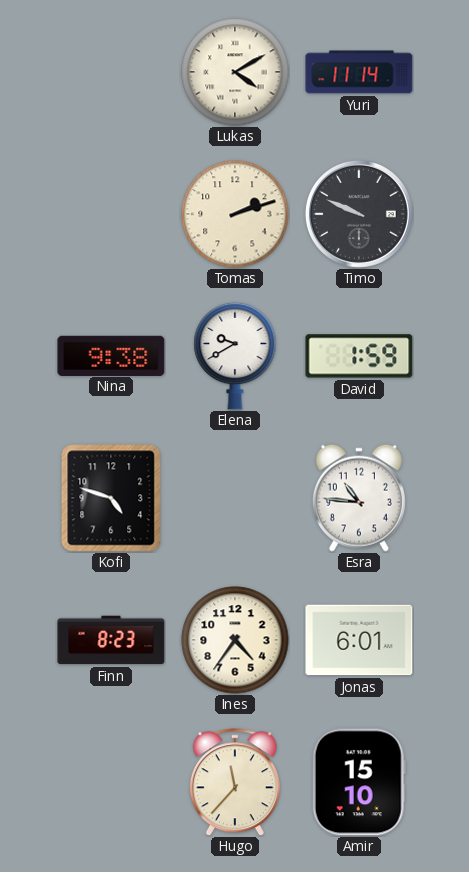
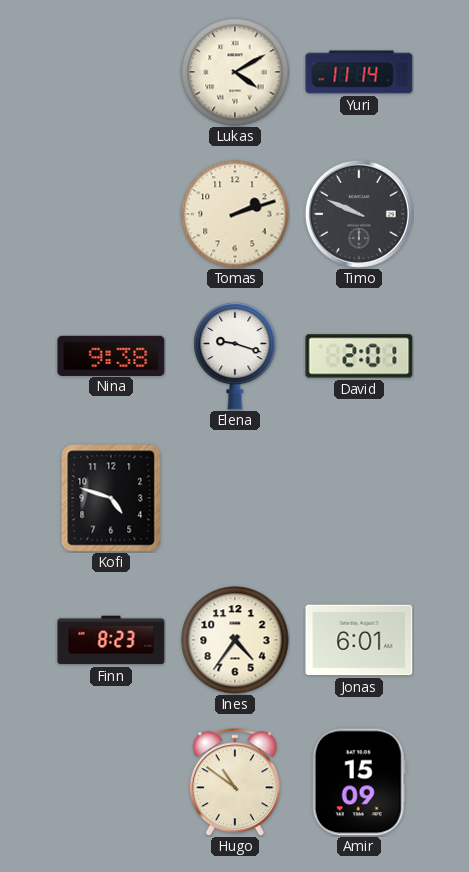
Elena: 9:40 -> 9:18 (235, 356)
David: 1:59 -> 2:01 (359, 356)
Esra: 10:46 -> none (359, 498)
Hugo: 11:37 -> 10:51 (235, 782)
Amir: 15:10 -> 15:09 (359, 782)
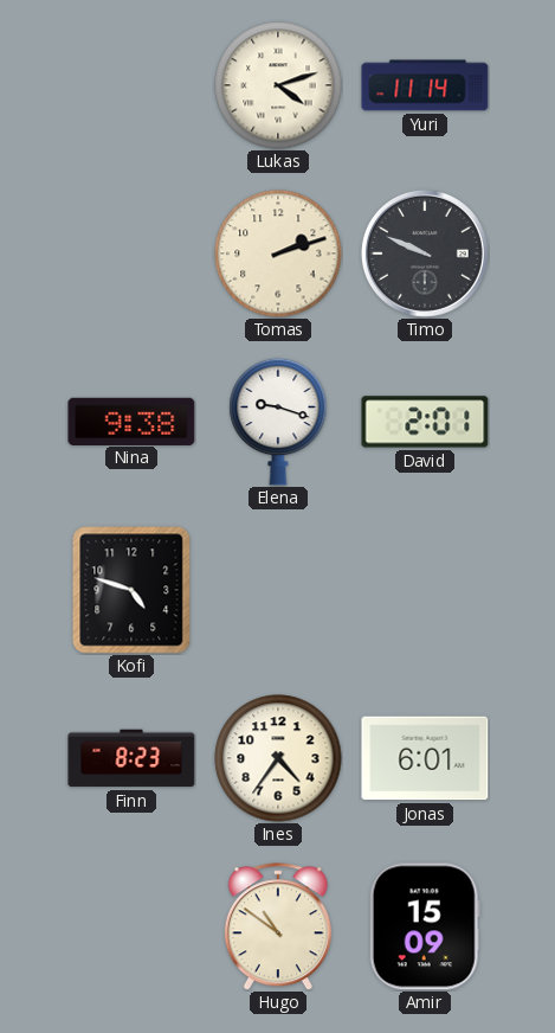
Lukas: 4:10 -> 4:12 (278, 85)
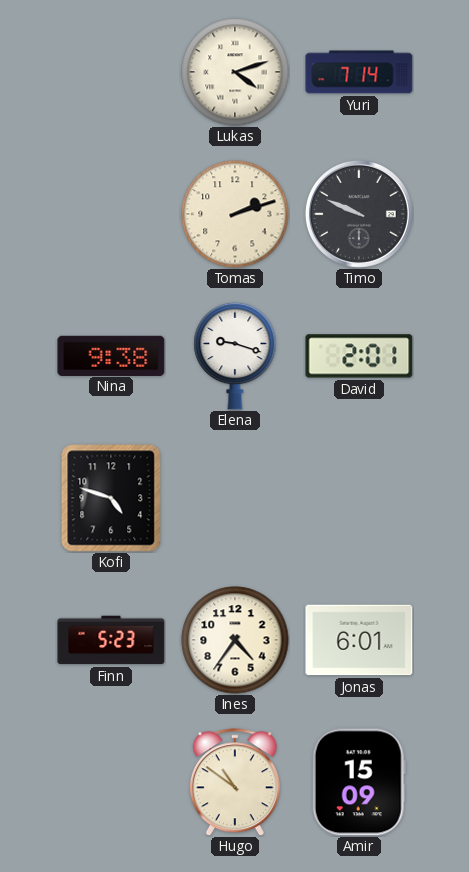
Yuri: 11:14 -> 7:14 (359, 72)
Finn: 8:23 -> 5:23 (111, 640)
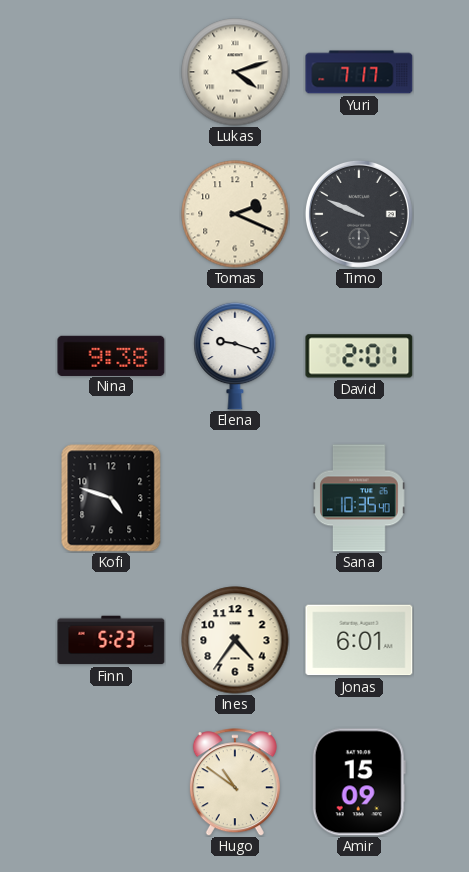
Yuri: 7:14 -> 7:17 (359, 72)
Tomas: 2:12 -> 2:19 (235, 214)
Sana: none -> 10:35 (360, 498)
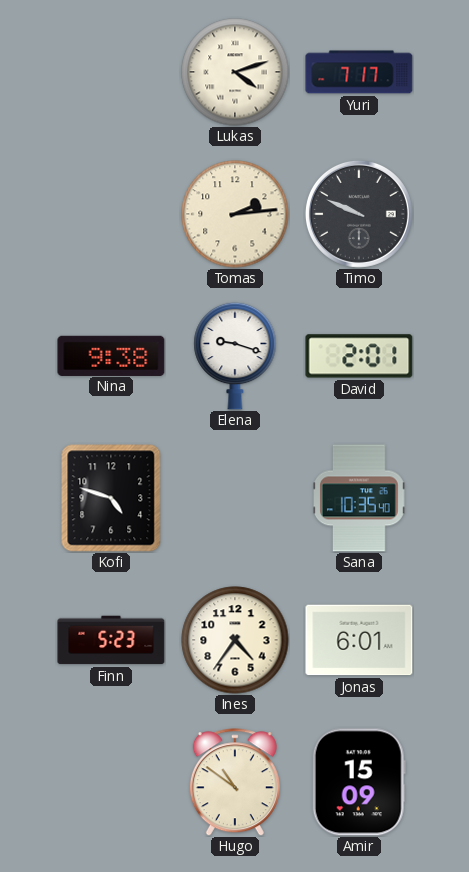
Tomas: 2:19 -> 2:14 (235, 214)
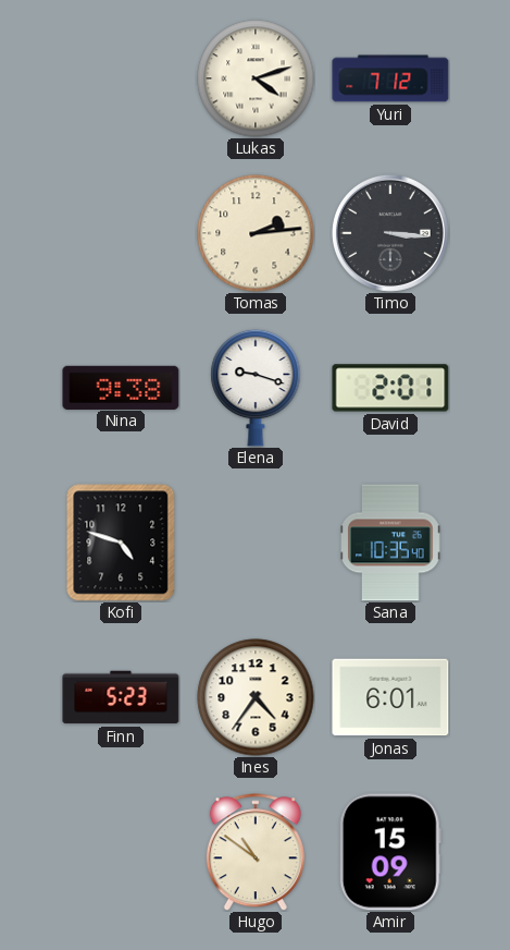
Yuri: 7:17 -> 7:12 (390, 78)
Timo: 9:49 -> 3:16 (390, 233)
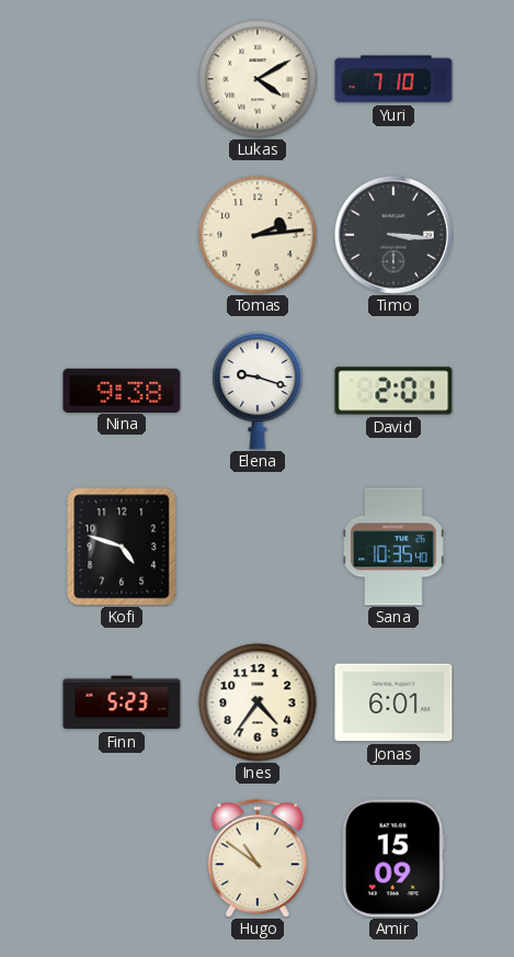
Lukas: 4:12 -> 4:10 (258, 79)
Yuri: 7:12 -> 7:10 (393, 79)
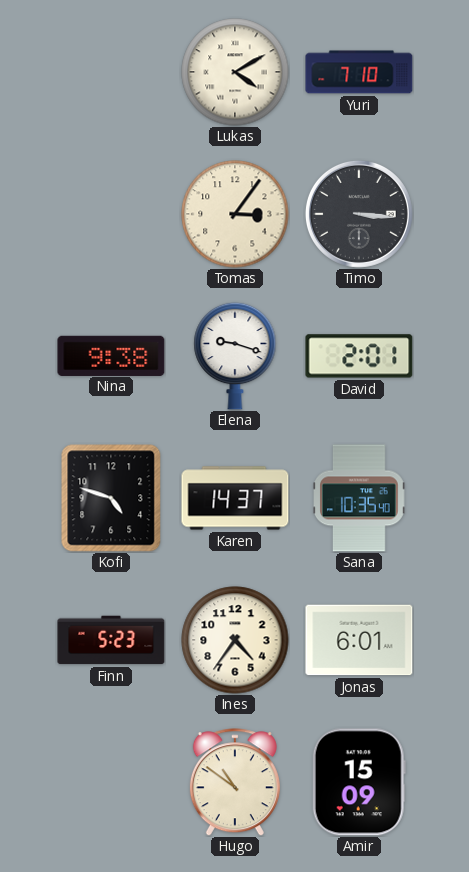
Tomas: 2:14 -> 3:06 (235, 214)
Karen: none -> 14:37 (235, 498)
